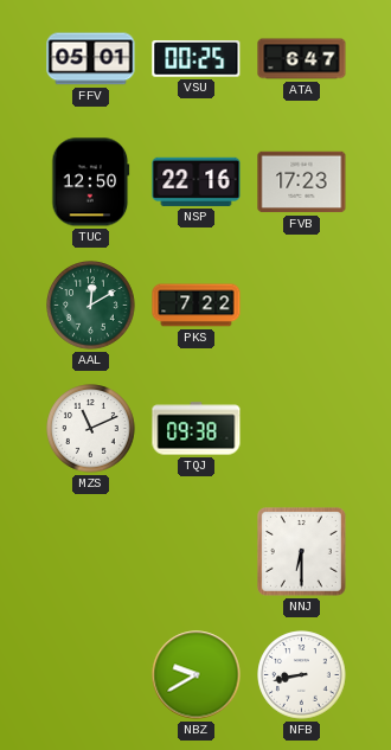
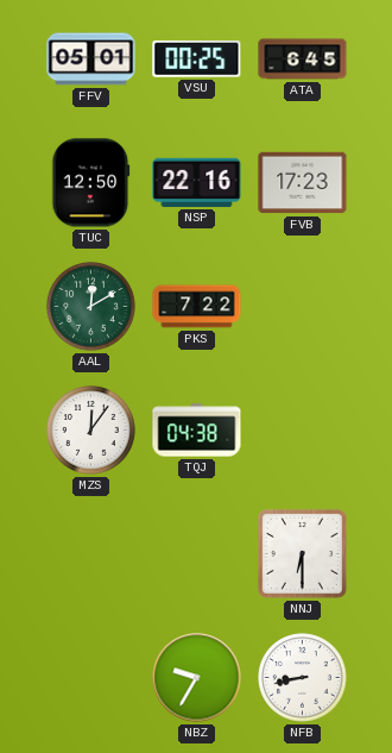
ATA: 6:47 -> 6:45 (303, 59)
MZS: 11:11 -> 12:06 (91, 431)
TQJ: 09:38 -> 04:38 (197, 431)
NBZ: 9:40 -> 9:35 (197, 678)
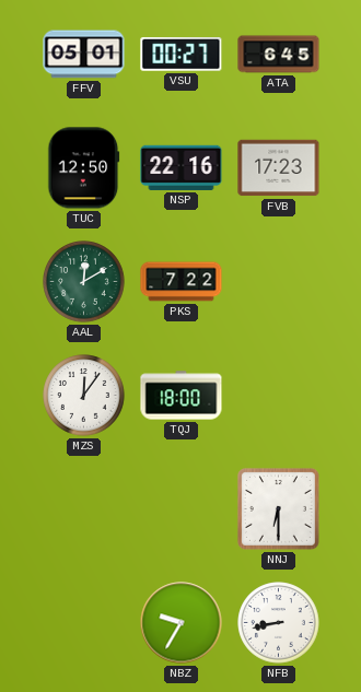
VSU: 00:25 -> 00:27 (182, 55)
TQJ: 04:38 -> 18:00 (182, 396)
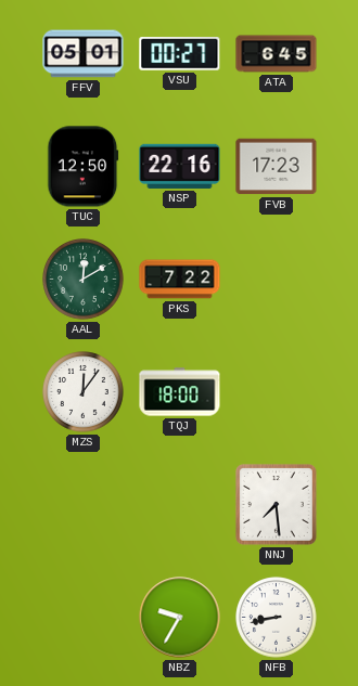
NNJ: 6:30 -> 7:29 (276, 504)
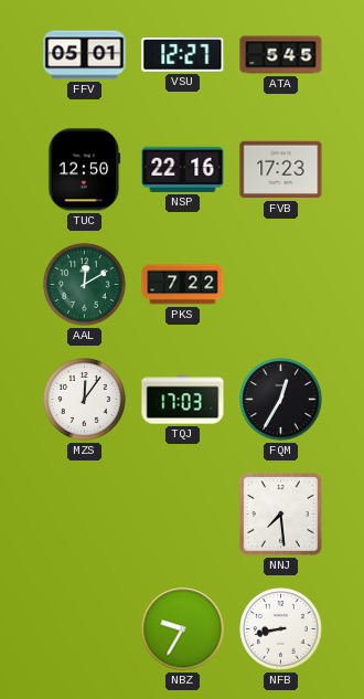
VSU: 00:27 -> 12:27 (183, 55)
ATA: 6:45 -> 5:45 (281, 55)
TQJ: 18:00 -> 17:03 (183, 400)
FQM: none -> 12:35 (281, 400)
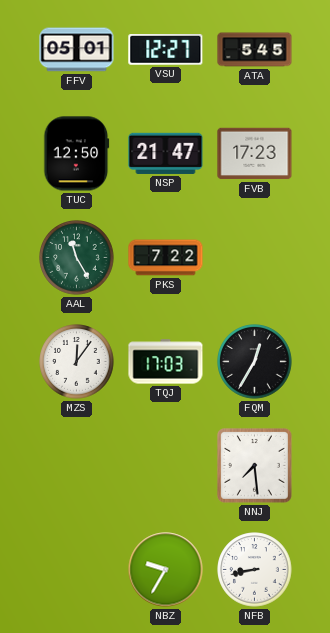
NSP: 22:16 -> 21:47 (166, 153)
AAL: 12:10 -> 11:25 (77, 258)
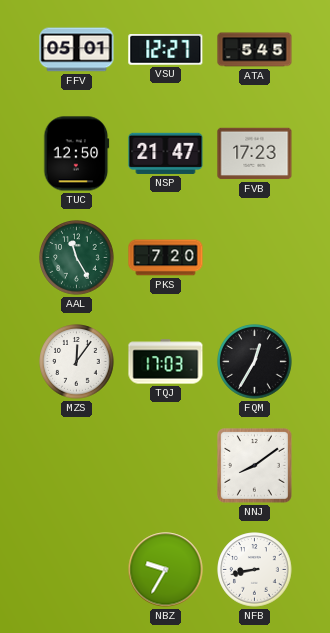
PKS: 7:22 -> 7:20 (166, 258)
NNJ: 7:29 -> 8:09 (254, 465)
